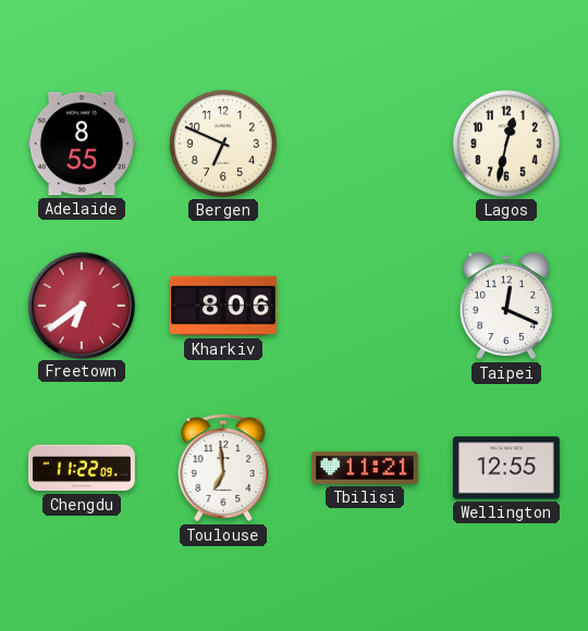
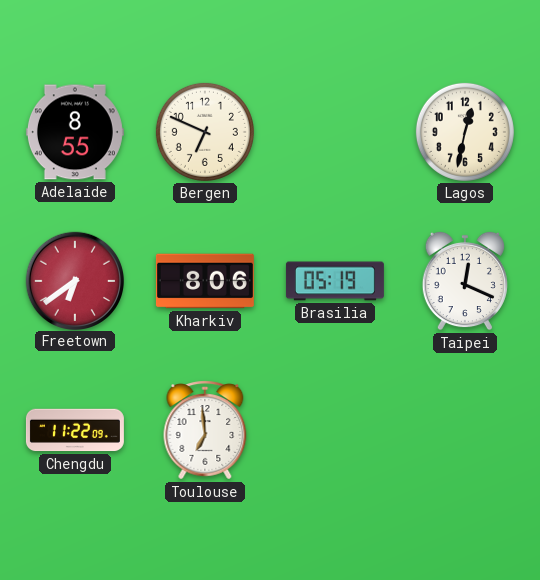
Brasilia: none -> 05:19 (335, 281)
Tbilisi: 11:21 -> none (365, 468)
Wellington: 12:55 -> none (506, 468)
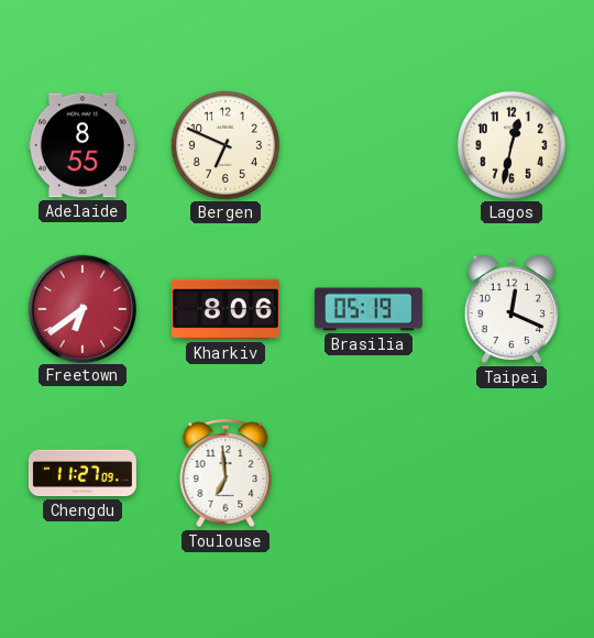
Chengdu: 11:22 -> 11:27 (82, 473)
